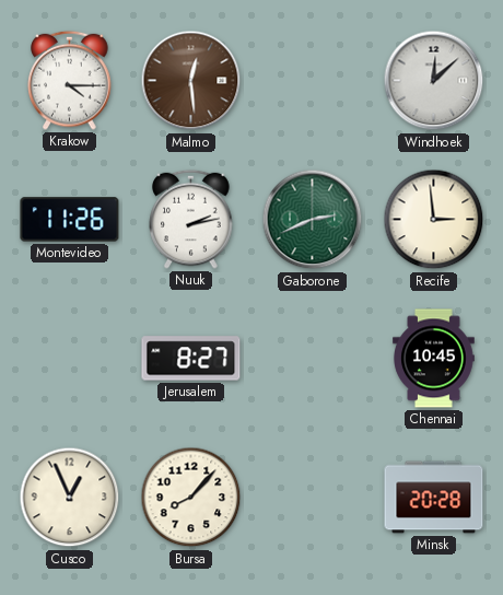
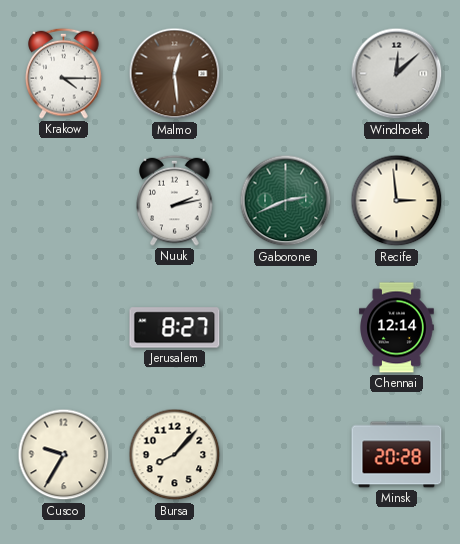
Montevideo: 11:26 -> none (70, 220)
Chennai: 10:45 -> 12:14 (397, 328)
Cusco: 12:56 -> 9:35 (64, 455)
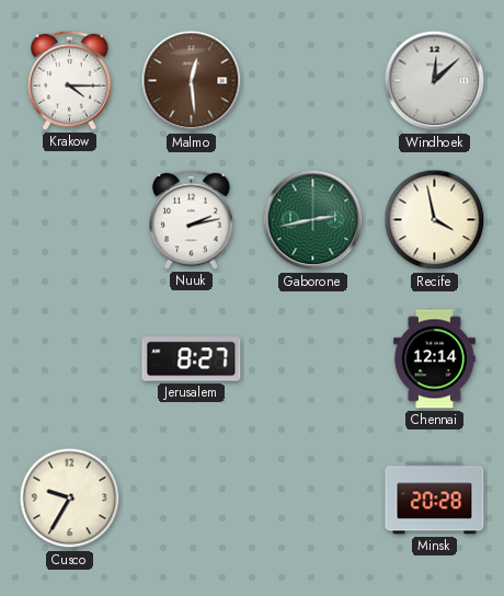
Gaborone: 2:41 -> 2:43 (313, 220)
Recife: 2:59 -> 3:58 (435, 220)
Bursa: 8:07 -> none (175, 455)
